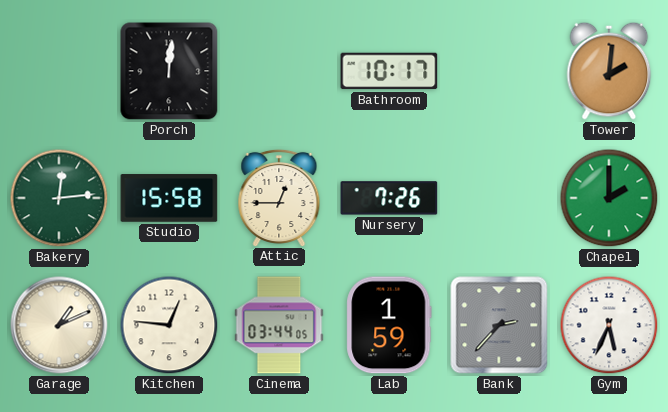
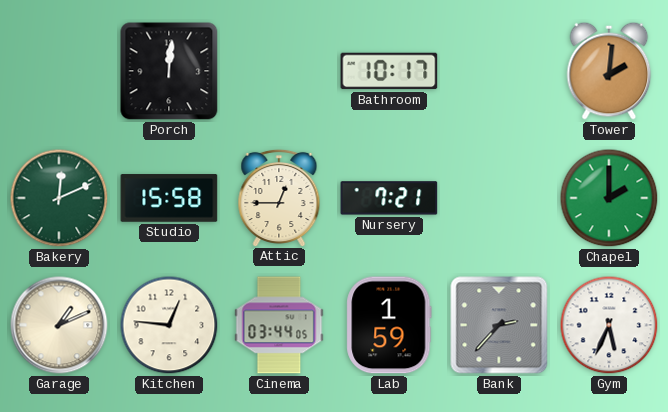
Bakery: 12:14 -> 12:11 (59, 198)
Nursery: 7:26 -> 7:21 (389, 198)
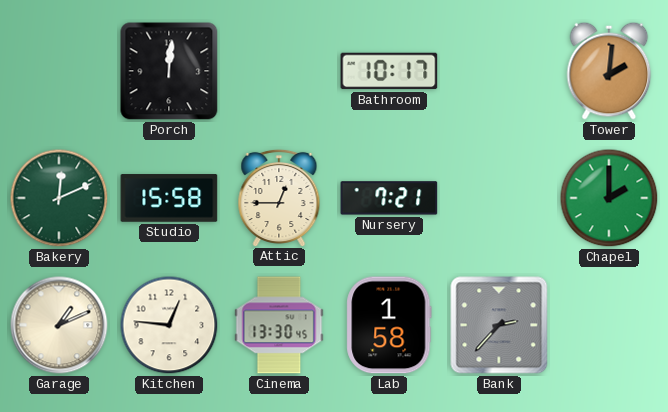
Cinema: 03:44 -> 13:30 (279, 325)
Lab: 1:59 -> 1:58 (389, 325)
Gym: 5:34 -> none (609, 325)
